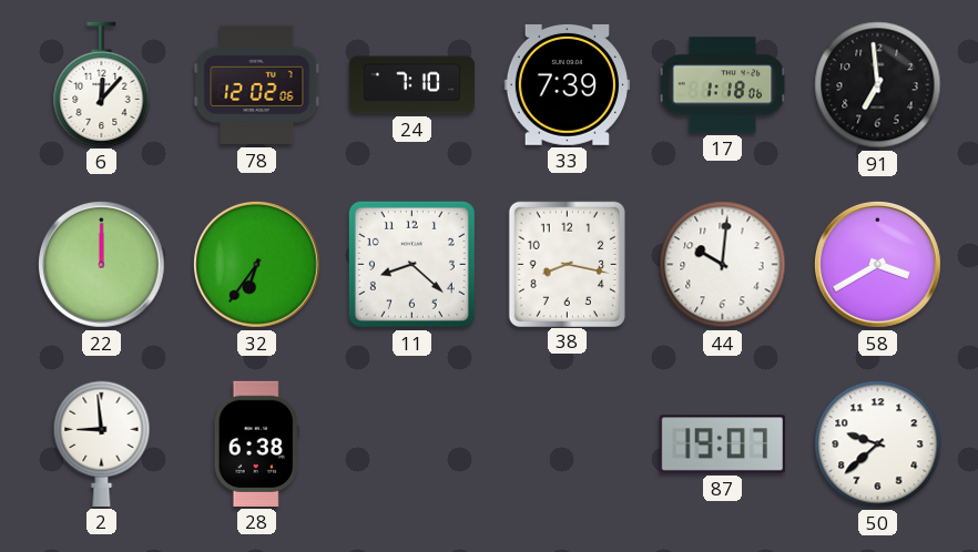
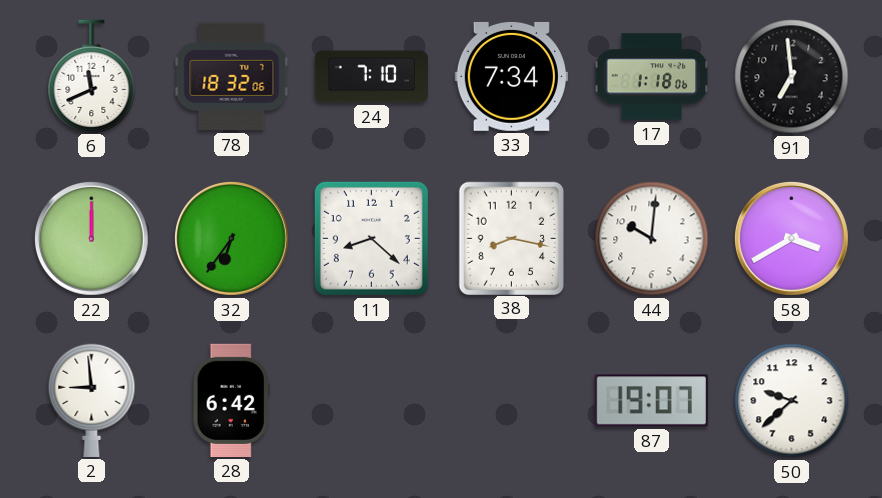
6: 12:07 -> 11:41 (92, 76)
78: 12:02 -> 18:32 (232, 77)
33: 7:39 -> 7:34 (511, 76)
28: 6:38 -> 6:42 (231, 400)
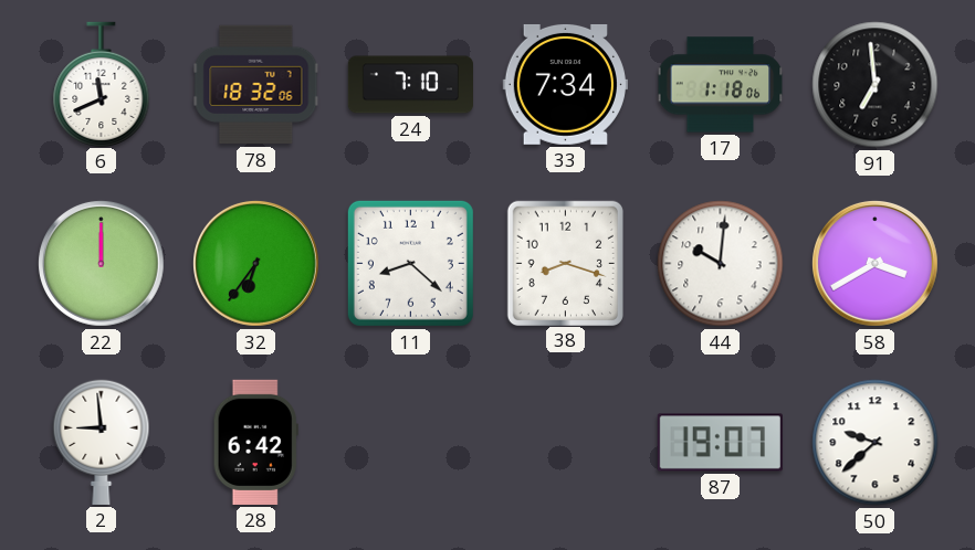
38: 8:17 -> 8:18 (565, 263)
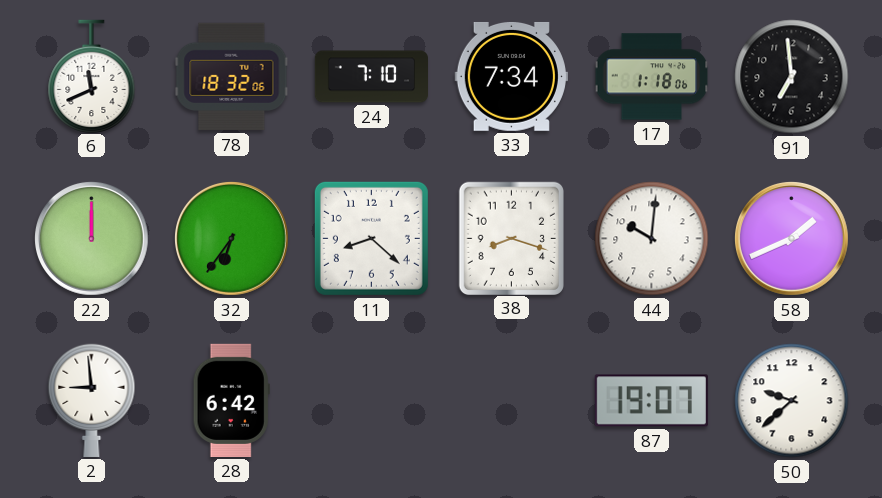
58: 3:40 -> 1:41 (791, 238)
